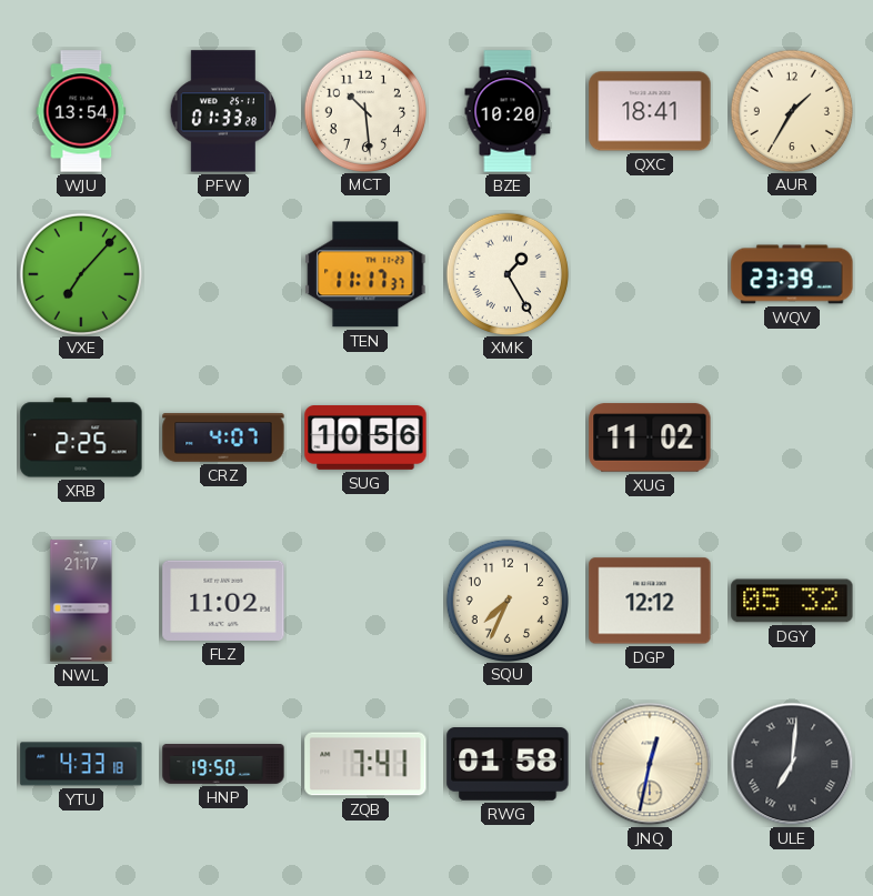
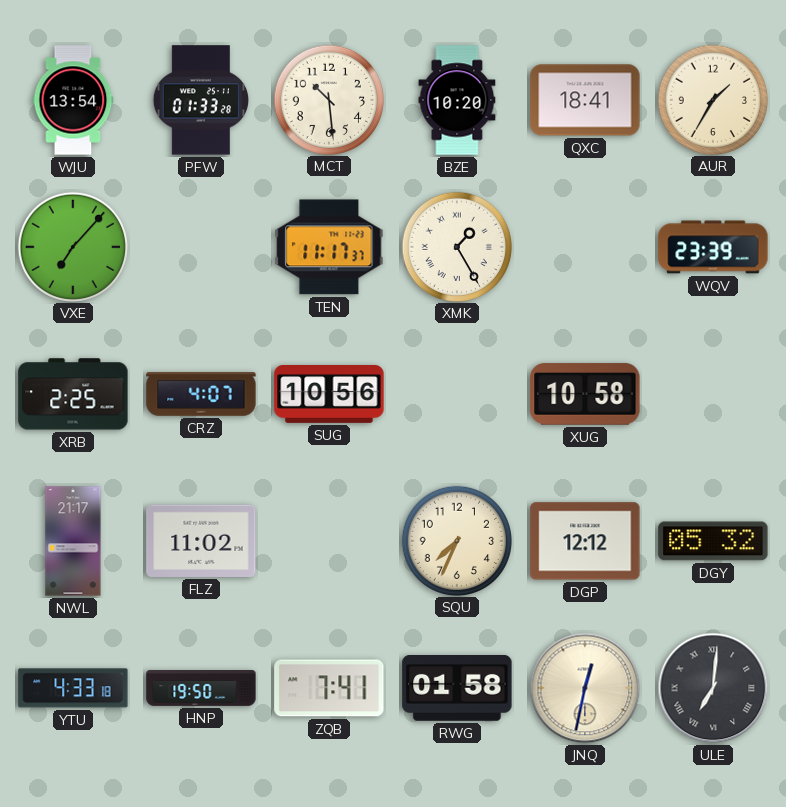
XUG: 11:02 -> 10:58 (585, 394)
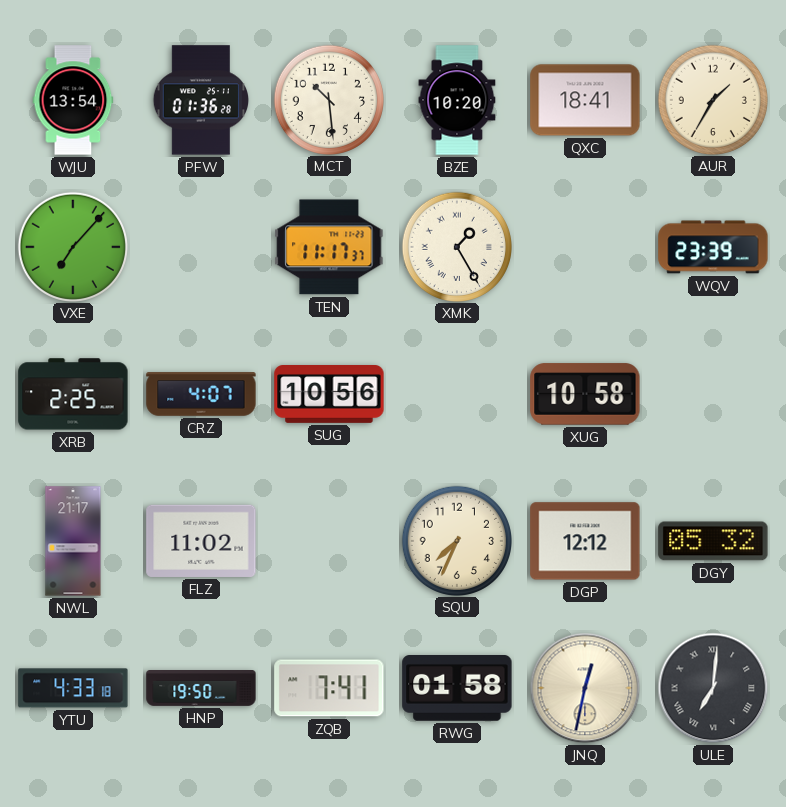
PFW: 01:33 -> 01:36 (201, 100)
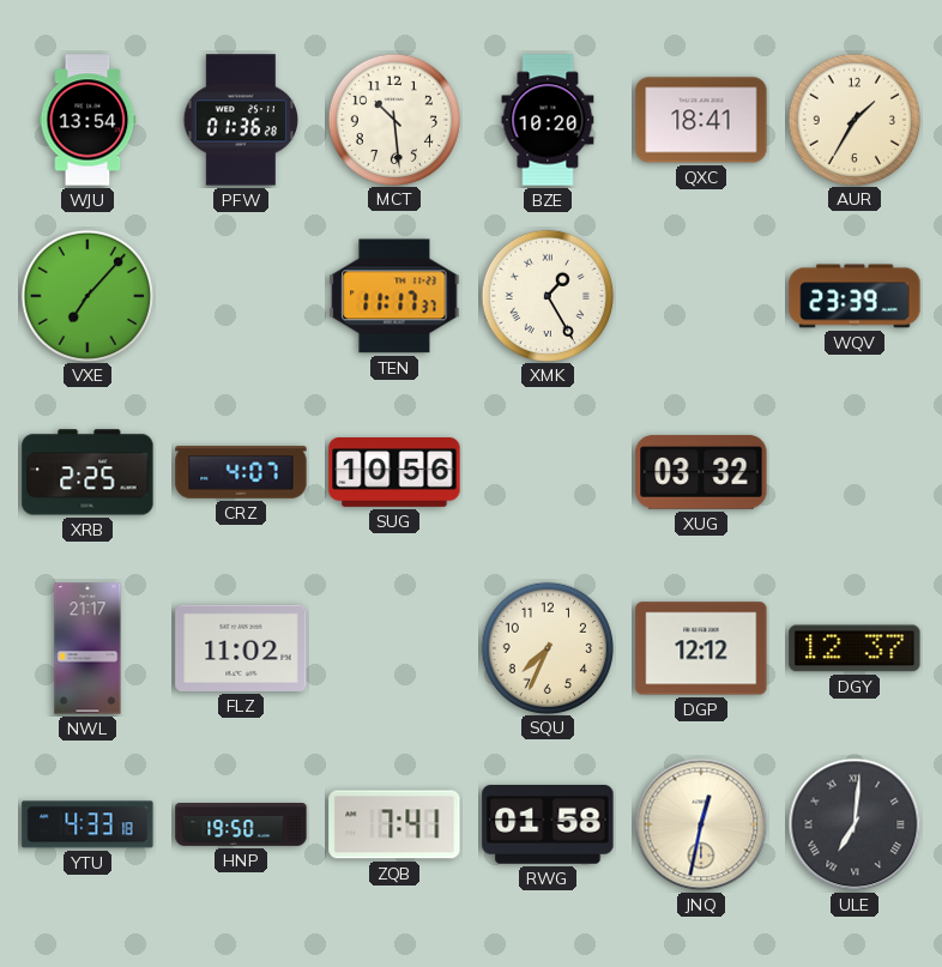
XUG: 10:58 -> 03:32 (701, 472)
DGY: 05:32 -> 12:37 (855, 648)
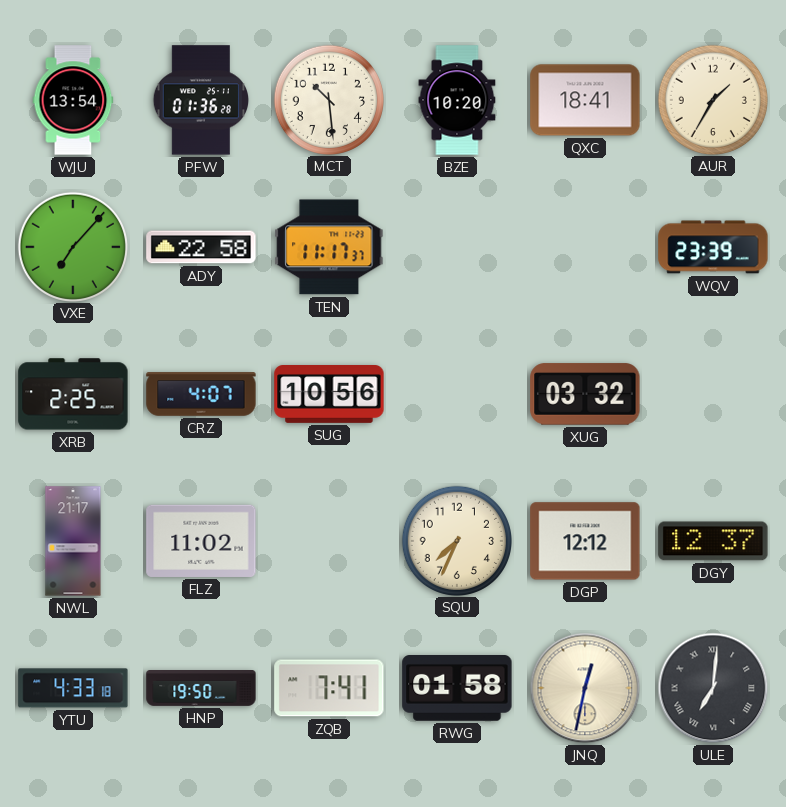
ADY: none -> 22:58 (201, 247)
XMK: 1:25 -> none (547, 295)
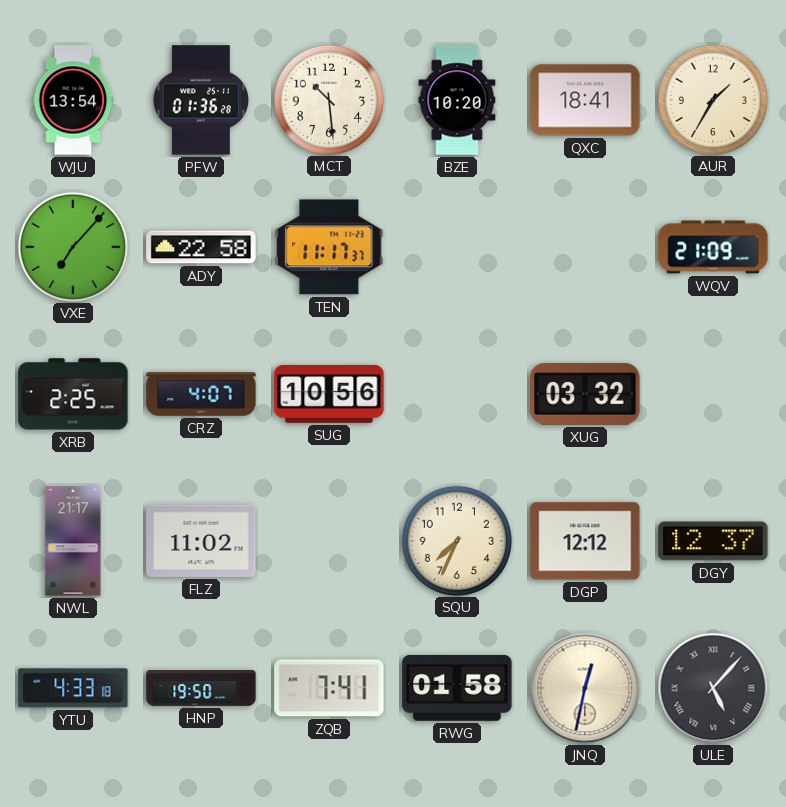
WQV: 23:39 -> 21:09 (713, 247)
ULE: 7:01 -> 5:07 (713, 688)
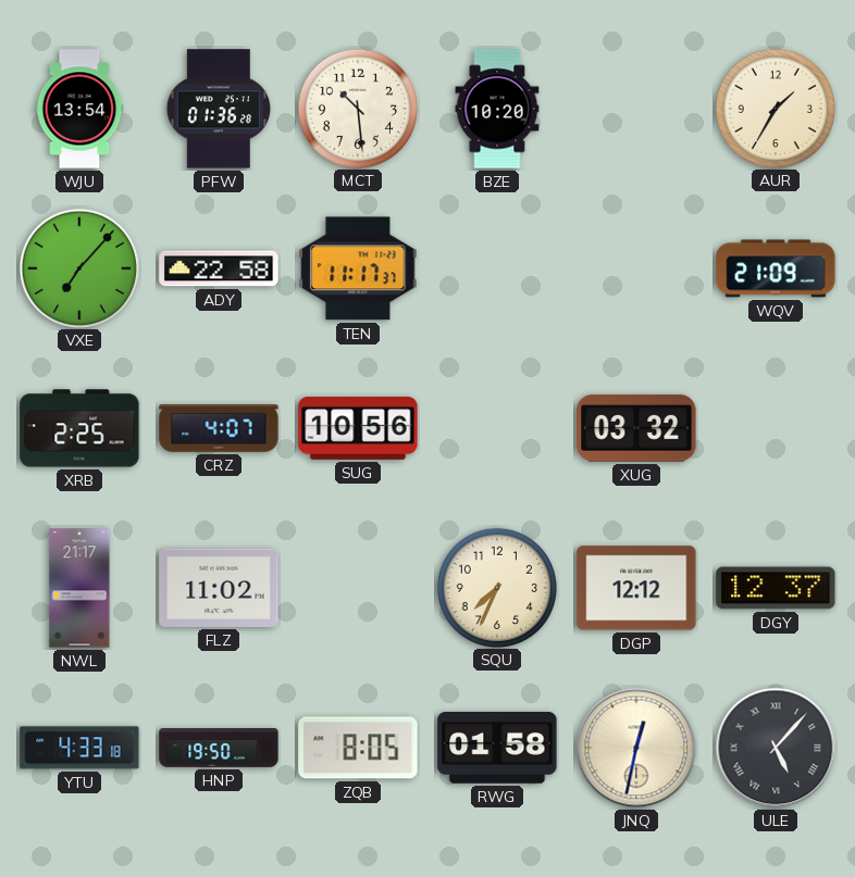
QXC: 18:41 -> none (585, 100)
ZQB: 7:41 -> 8:05 (358, 748)
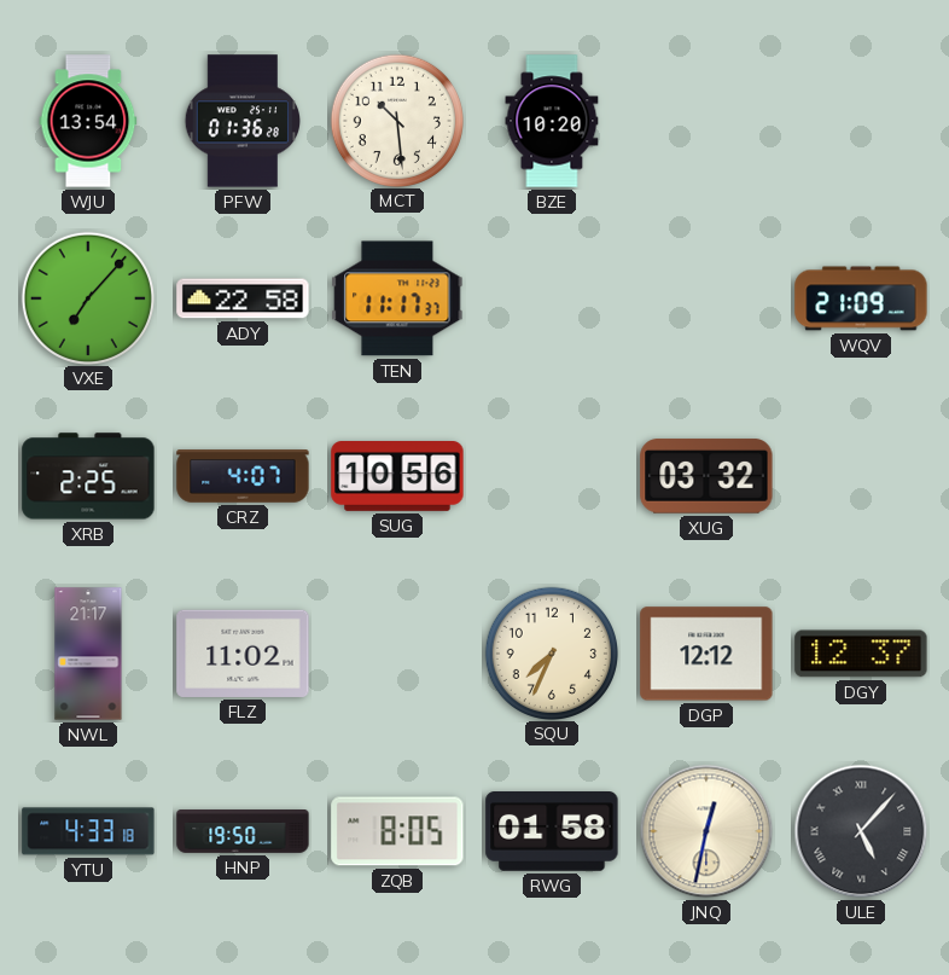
AUR: 1:35 -> none (775, 108)
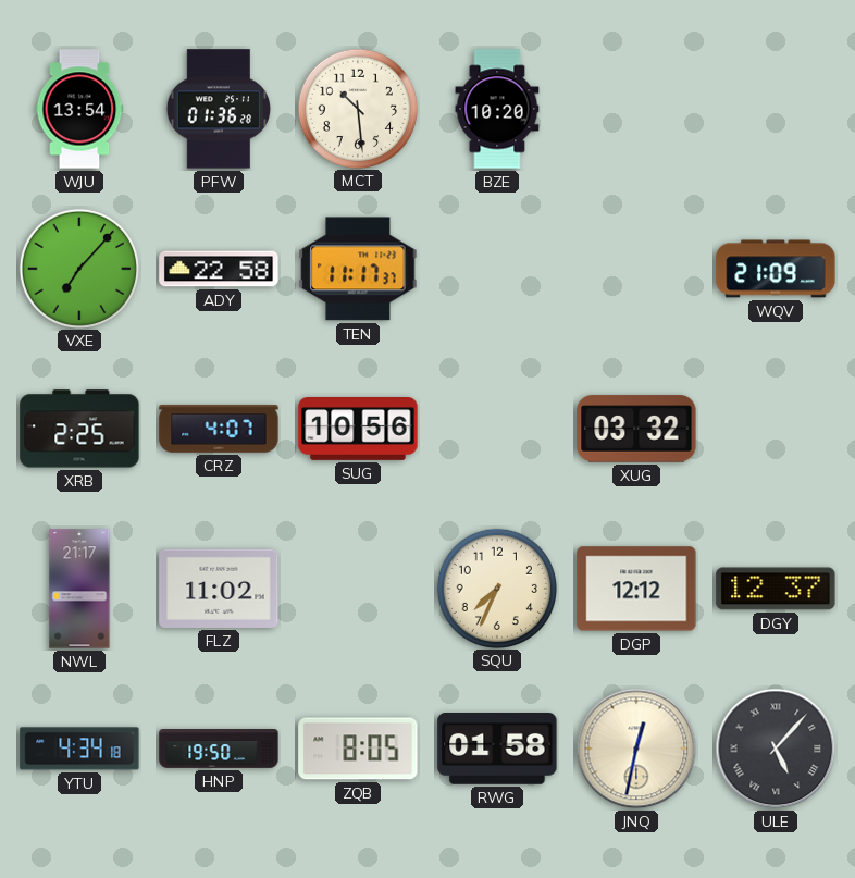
YTU: 4:33 -> 4:34 (79, 749)
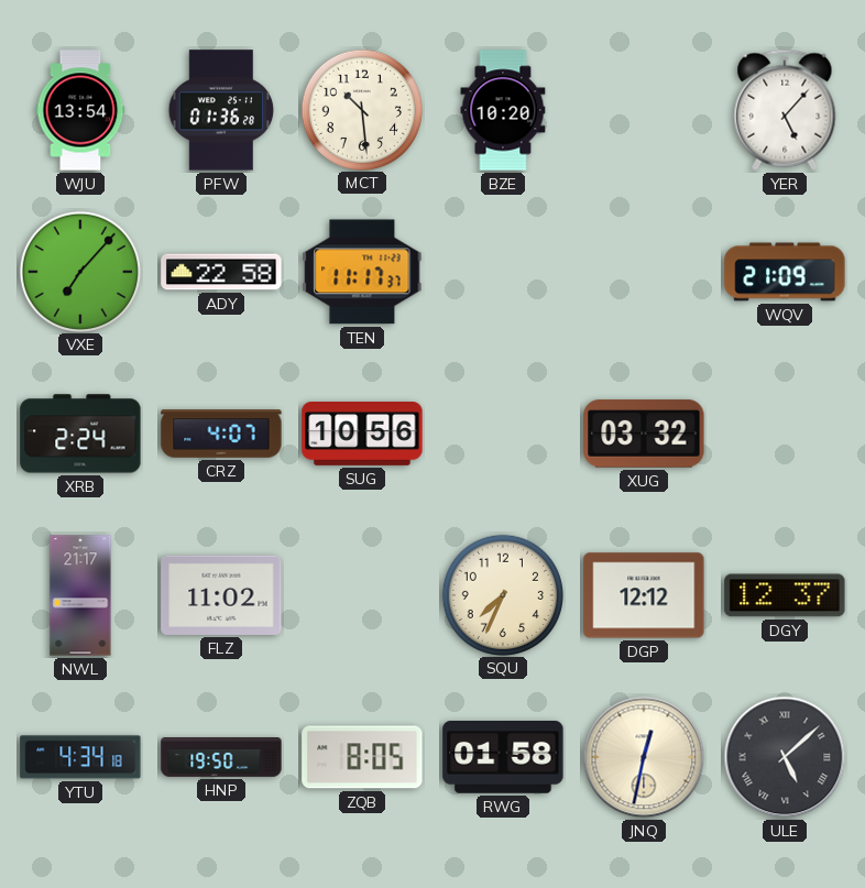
YER: none -> 5:07 (785, 110)
XRB: 2:25 -> 2:24 (80, 434)
ULE: 5:07 -> 5:08 (785, 757)
